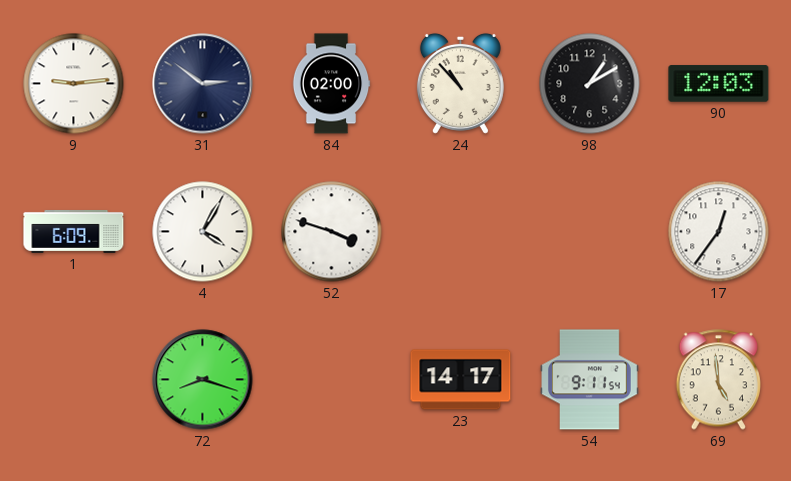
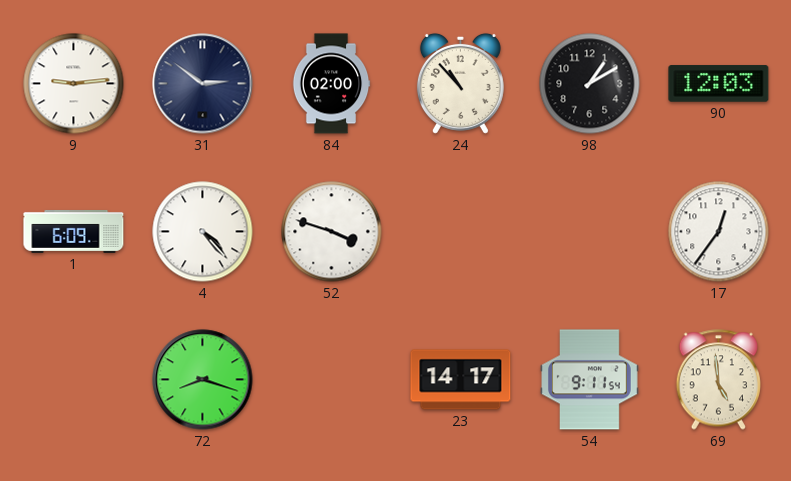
4: 4:05 -> 4:23 (203, 232)
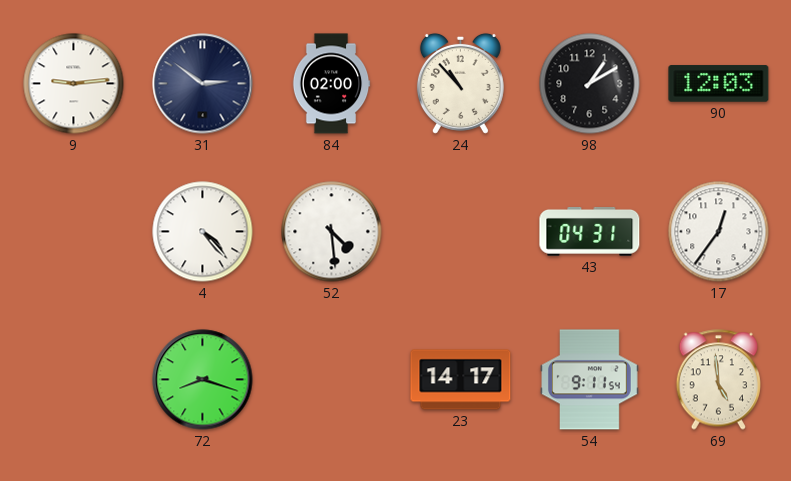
1: 6:09 -> none (74, 231)
52: 3:48 -> 4:29 (332, 232)
43: none -> 04:31 (590, 231)
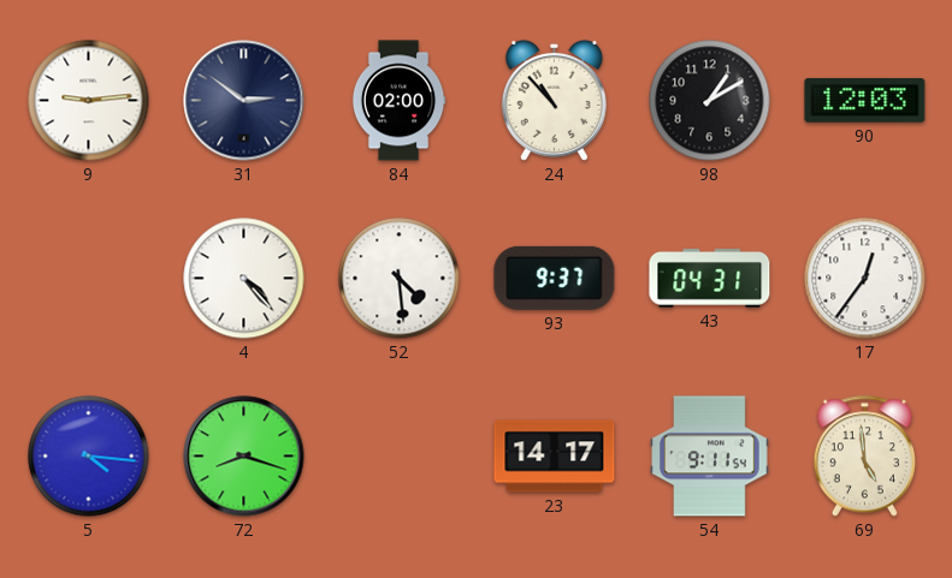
93: none -> 9:37 (555, 278)
5: none -> 4:16 (89, 457)
